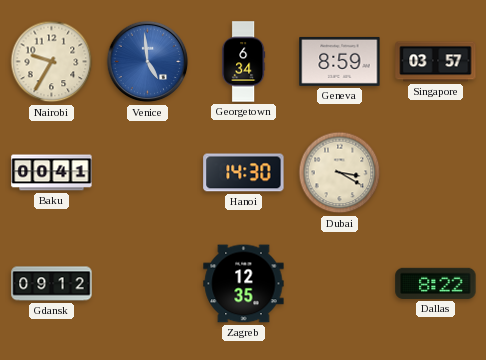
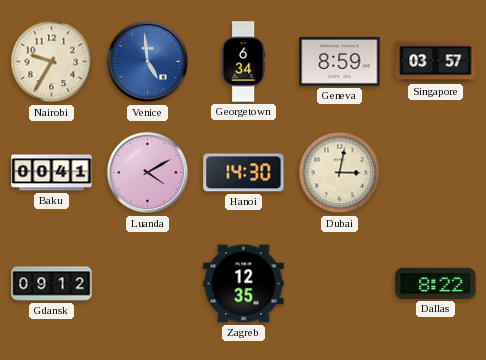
Luanda: none -> 4:10 (148, 173)
Dubai: 3:20 -> 3:02 (340, 173)
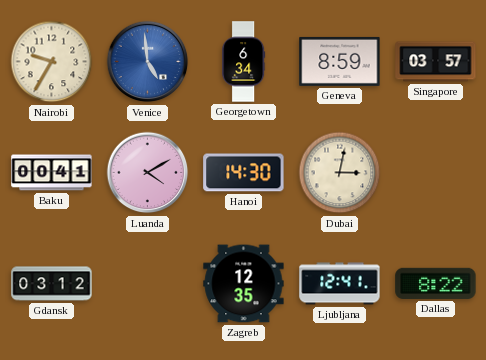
Gdansk: 09:12 -> 03:12 (52, 284)
Ljubljana: none -> 12:41 (340, 284)
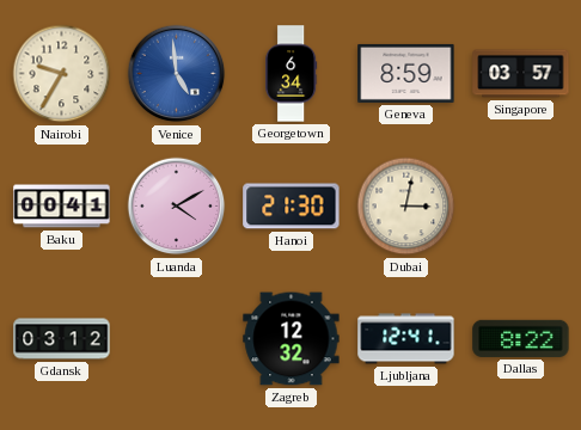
Hanoi: 14:30 -> 21:30 (292, 207)
Zagreb: 12:35 -> 12:32 (292, 339)
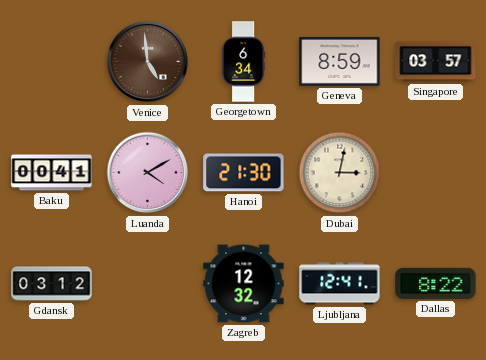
Nairobi: 9:35 -> none (62, 74)
Venice dial: blue -> brown (148, 62)
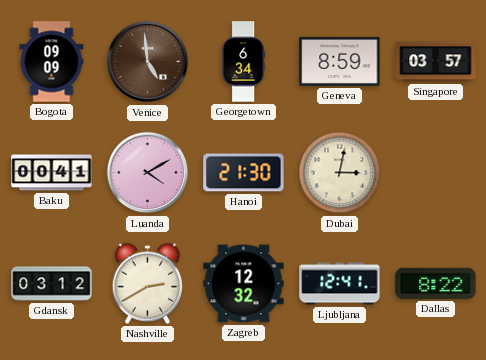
Bogota: none -> 09:09 (52, 62)
Nashville: none -> 2:40 (148, 283)
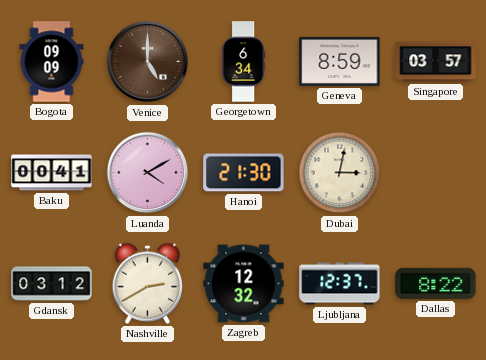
Venice: 4:59 -> 5:00 (148, 62)
Ljubljana: 12:41 -> 12:37 (340, 284)
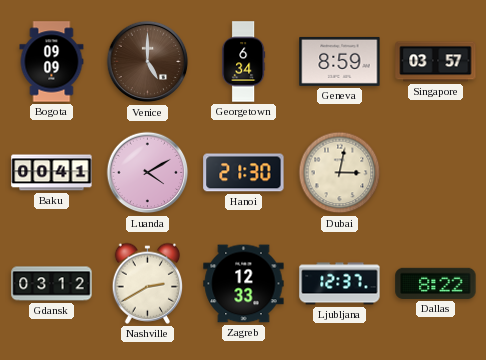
Zagreb: 12:32 -> 12:33 (244, 284)
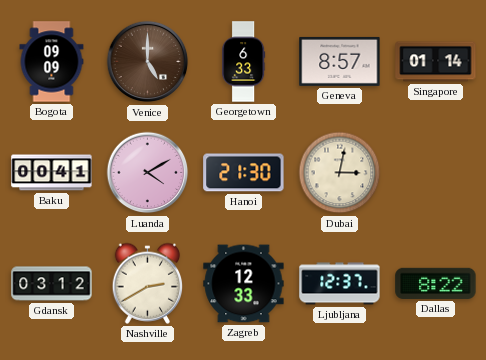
Georgetown: 6:34 -> 6:33 (244, 62)
Geneva: 8:59 -> 8:57 (340, 61)
Singapore: 03:57 -> 01:14 (436, 62)
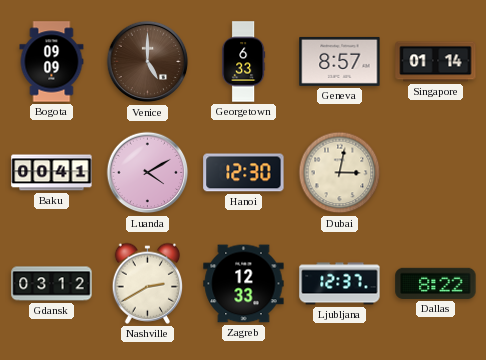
Hanoi: 21:30 -> 12:30 (244, 173)
